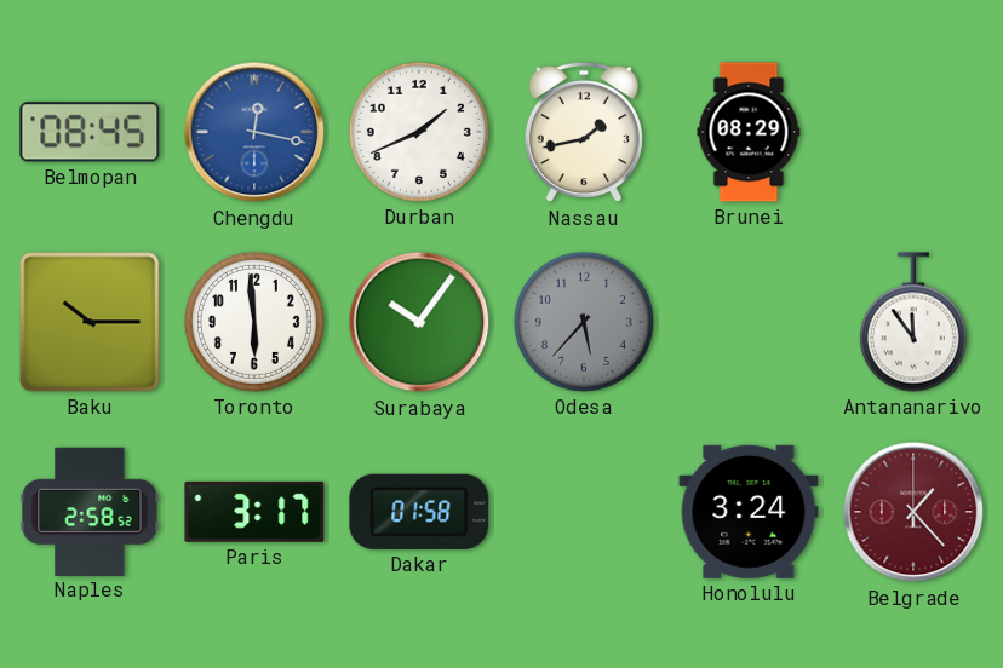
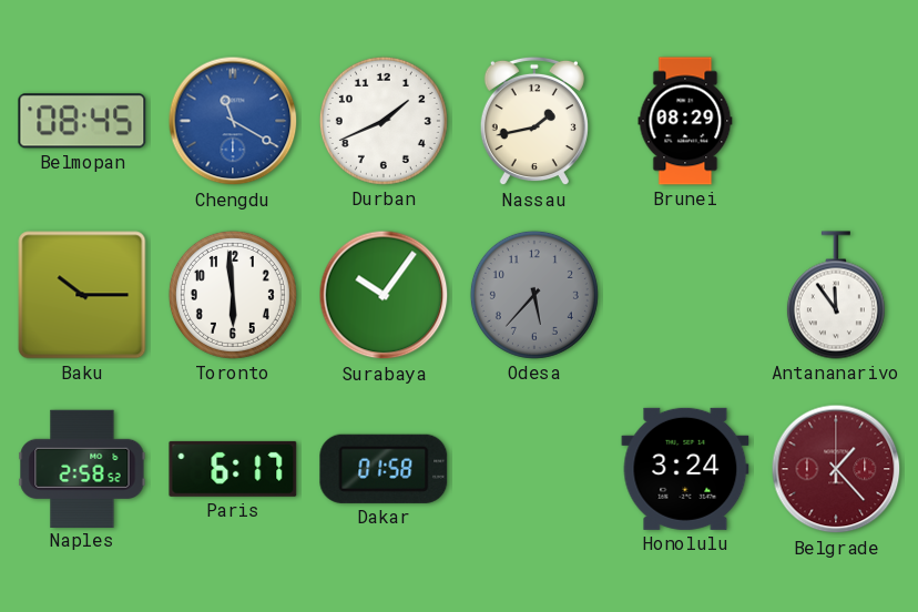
Chengdu: 12:17 -> 11:20 (233, 121)
Paris: 3:17 -> 6:17 (233, 469)
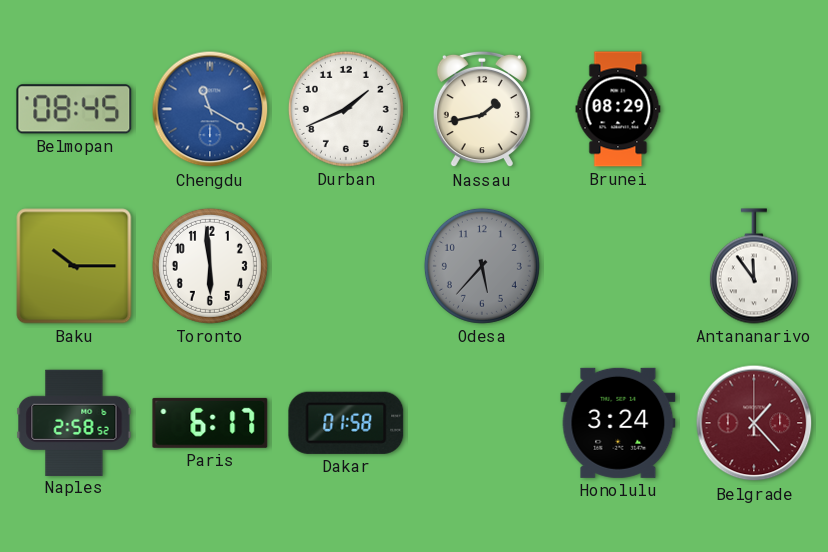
Surabaya: 10:06 -> none (384, 295)
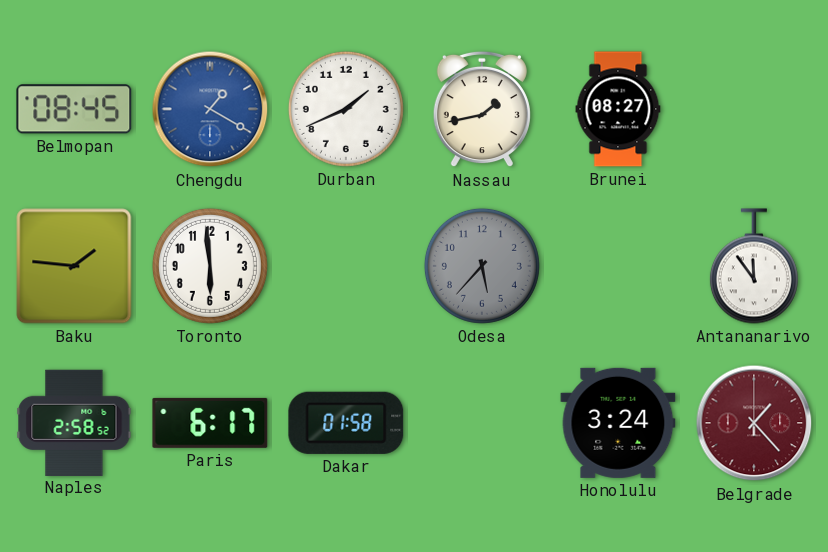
Chengdu: 11:20 -> 1:20 (210, 109)
Brunei: 08:29 -> 08:27 (618, 109)
Baku: 10:15 -> 1:46 (74, 266)
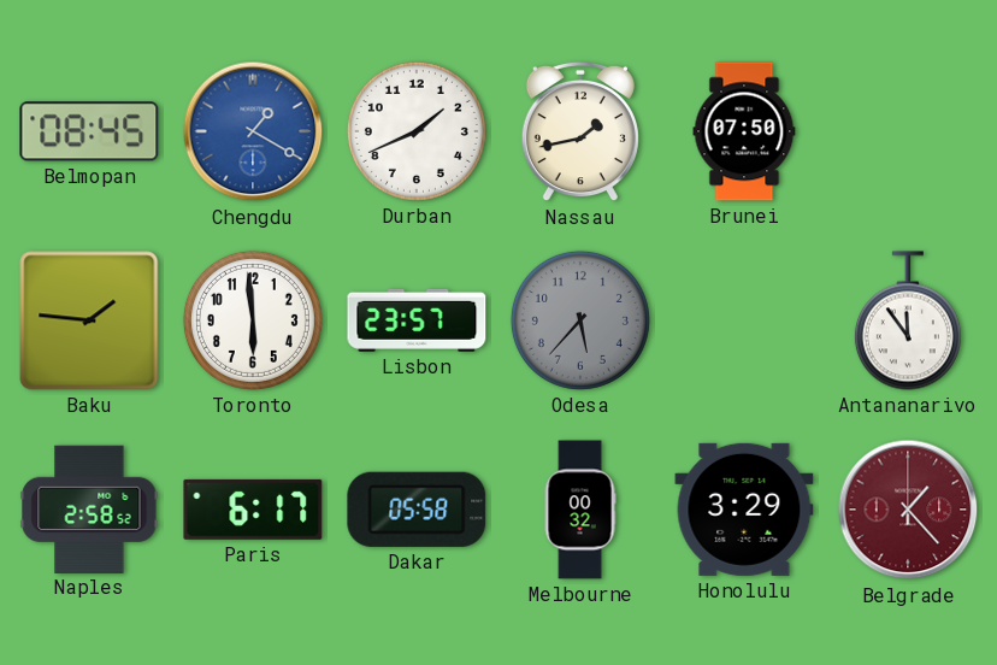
Brunei: 08:27 -> 07:50 (744, 131)
Lisbon: none -> 23:57 (417, 320)
Dakar: 01:58 -> 05:58 (417, 510)
Melbourne: none -> 00:32 (580, 510)
Honolulu: 3:24 -> 3:29 (744, 510)
